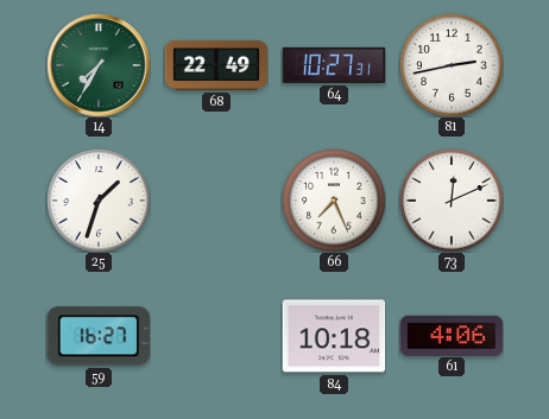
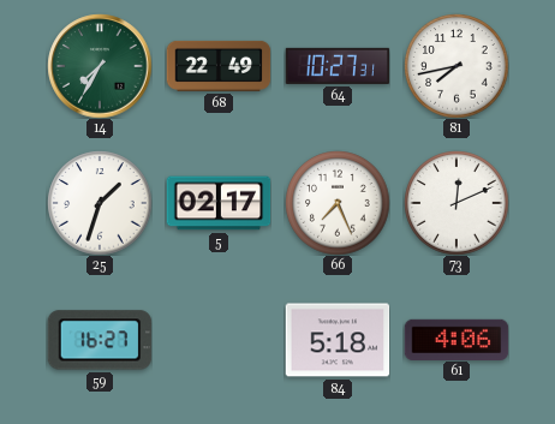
81: 2:43 -> 7:43 (456, 66)
5: none -> 02:17 (219, 203)
84: 10:18 -> 5:18 (338, 340)
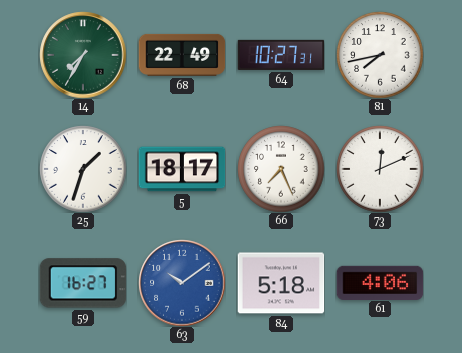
5: 02:17 -> 18:17 (182, 169)
63: none -> 10:09 (182, 283)
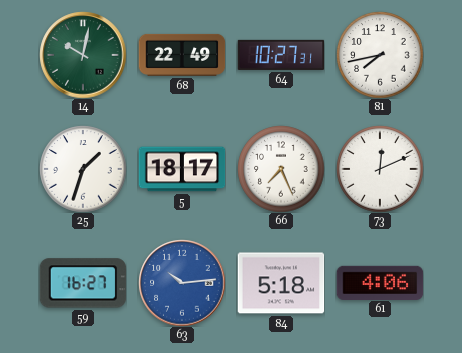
14: 7:35 -> 10:02 (83, 55)
63: 10:09 -> 10:14 (182, 283)
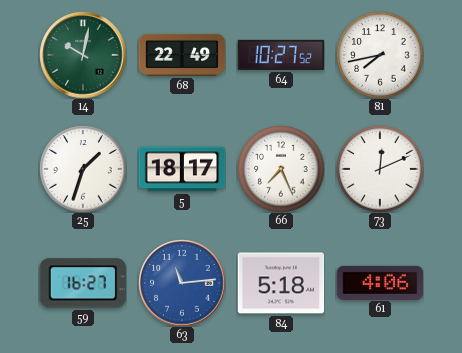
64: 10:27:31 -> 10:27:52 (281, 55)
63: 10:14 -> 11:14 (182, 283)
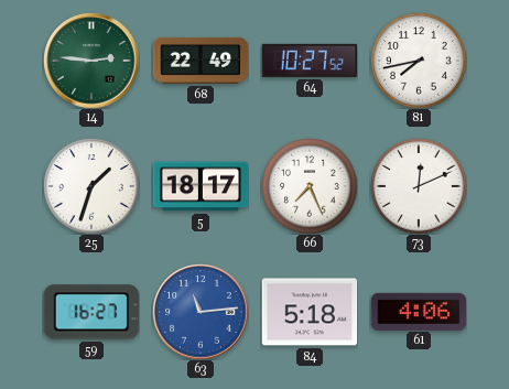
14: 10:02 -> 2:46 (91, 61)
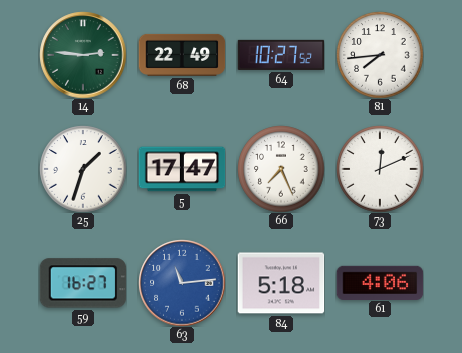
81: 7:43 -> 7:44 (380, 55)
5: 18:17 -> 17:47 (182, 169)
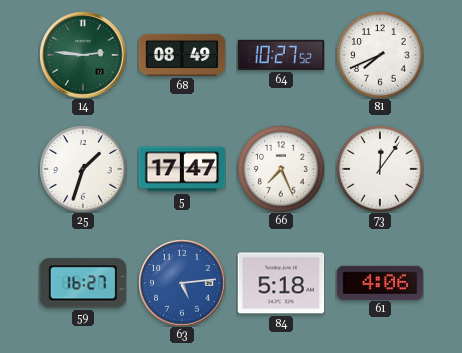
68: 22:49 -> 08:49 (182, 55)
81: 7:44 -> 7:41 (380, 55)
73: 12:11 -> 12:06 (380, 169)
63: 11:14 -> 5:14 (182, 283)
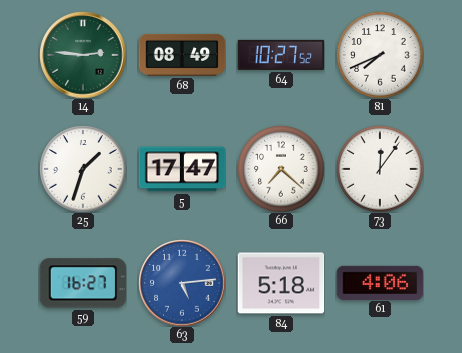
66: 7:26 -> 7:22 (281, 169)
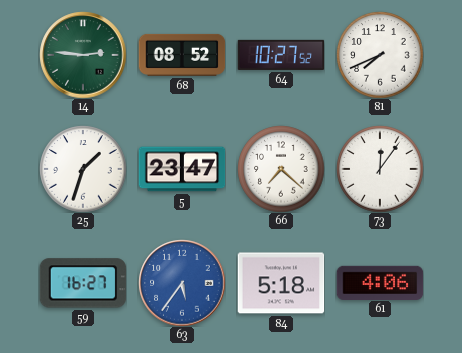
68: 08:49 -> 08:52 (182, 55)
5: 17:47 -> 23:47 (182, 169)
63: 5:14 -> 5:36 (182, 283)
